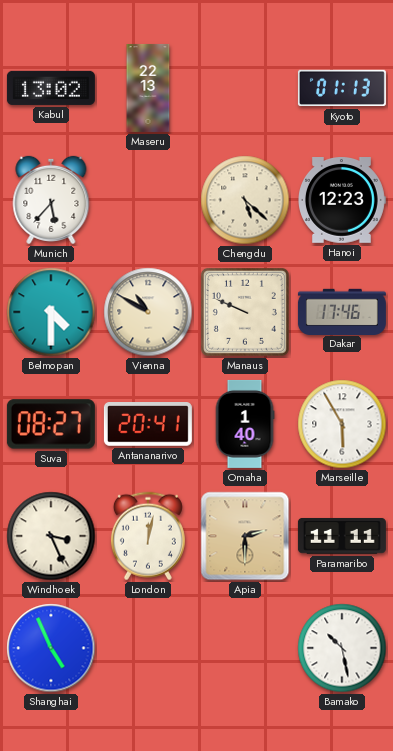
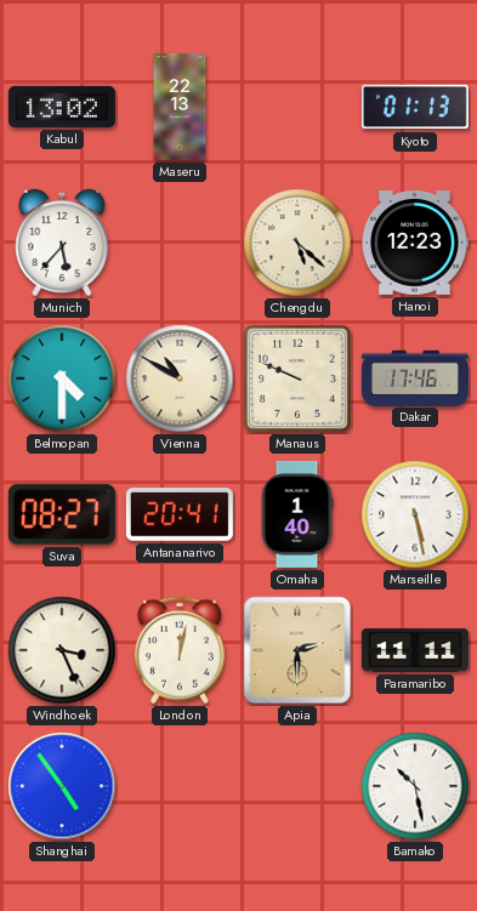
Marseille: 5:55 -> 5:28 (415, 514)
Shanghai: 4:56 -> 4:54 (62, 786)
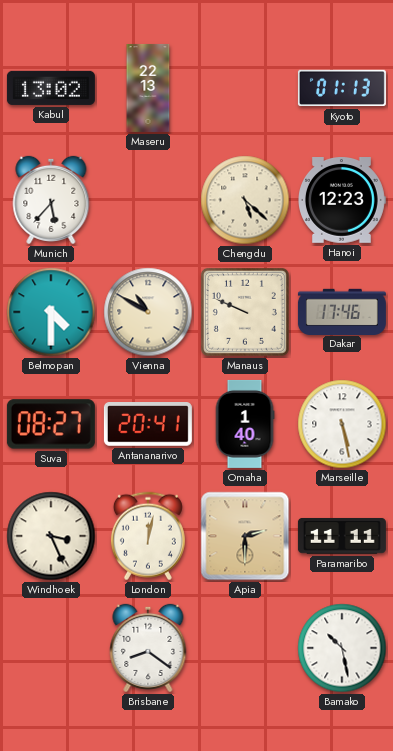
Shanghai: 4:54 -> none (62, 786)
Brisbane: none -> 8:21 (148, 648)
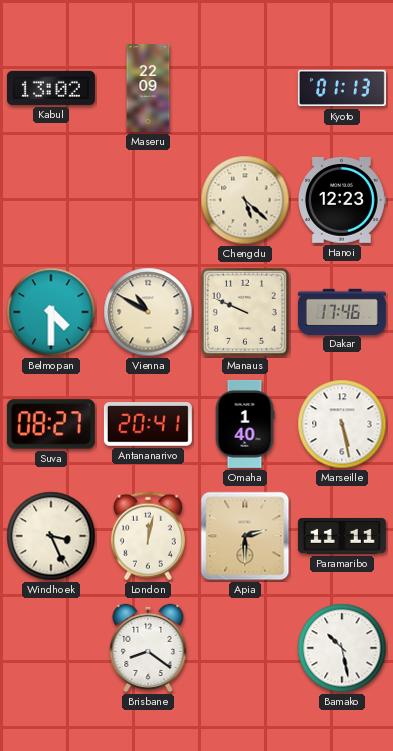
Maseru: 22:13 -> 22:09 (148, 88)
Munich: 5:37 -> none (51, 200)
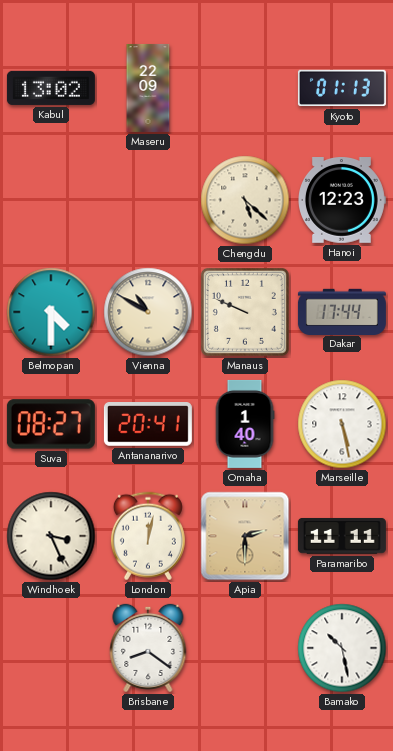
Dakar: 17:46 -> 17:44 (342, 311)
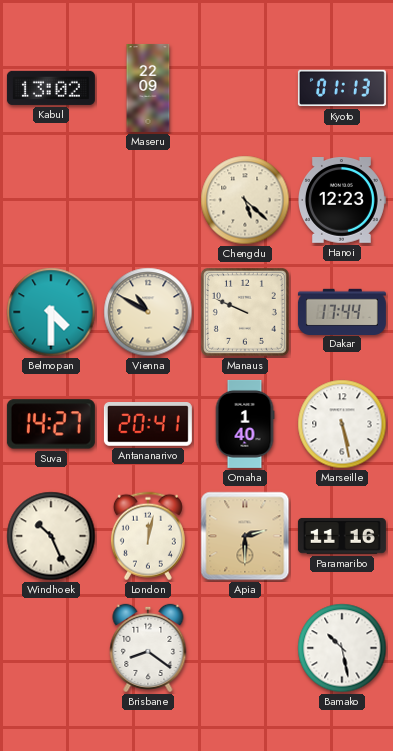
Suva: 08:27 -> 14:27 (51, 424)
Windhoek: 3:26 -> 10:26 (51, 536)
Paramaribo: 11:11 -> 11:16 (342, 536)
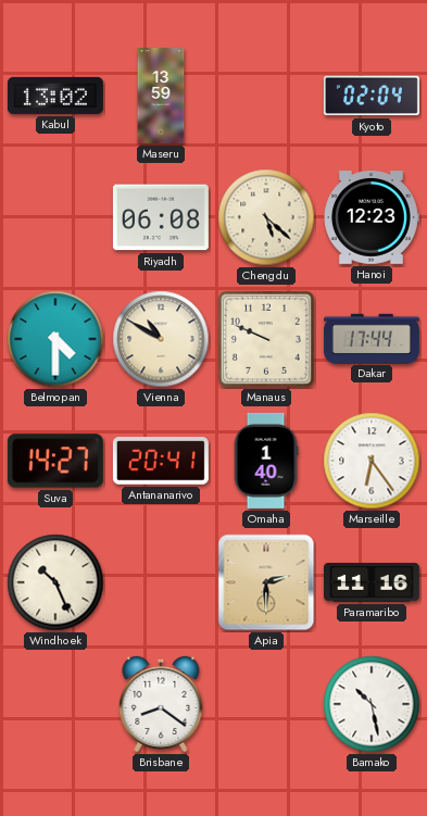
Maseru: 22:09 -> 13:59 (161, 96)
Kyoto: 01:13 -> 02:04 (372, 96)
Riyadh: none -> 06:08 (161, 217)
Marseille: 5:28 -> 6:24 (372, 461)
London: 12:02 -> none (148, 536)
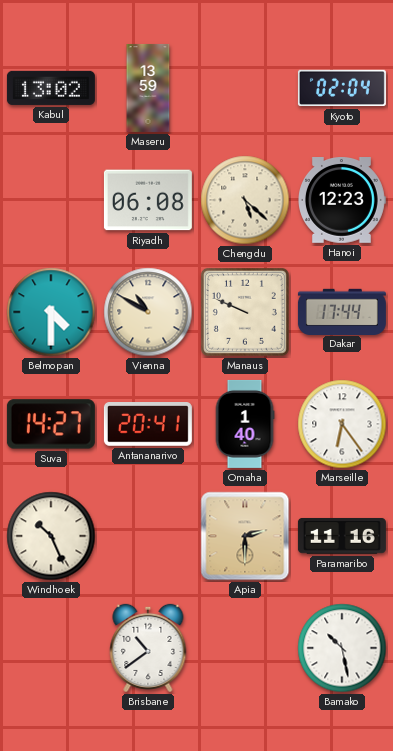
Brisbane: 8:21 -> 10:39 (148, 648)
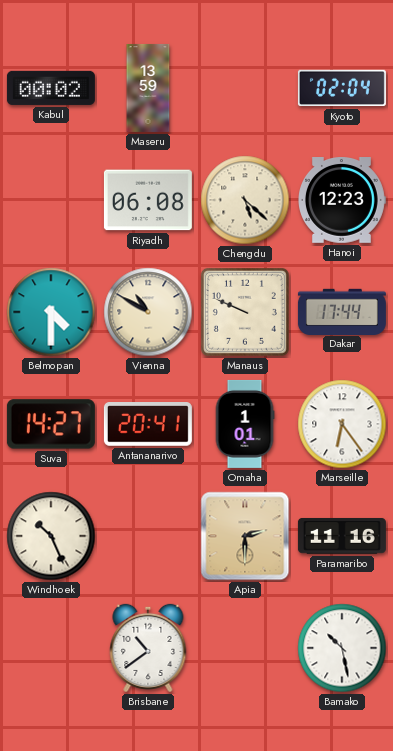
Kabul: 13:02 -> 00:02 (51, 88)
Omaha: 1:40 -> 1:01 (245, 424)
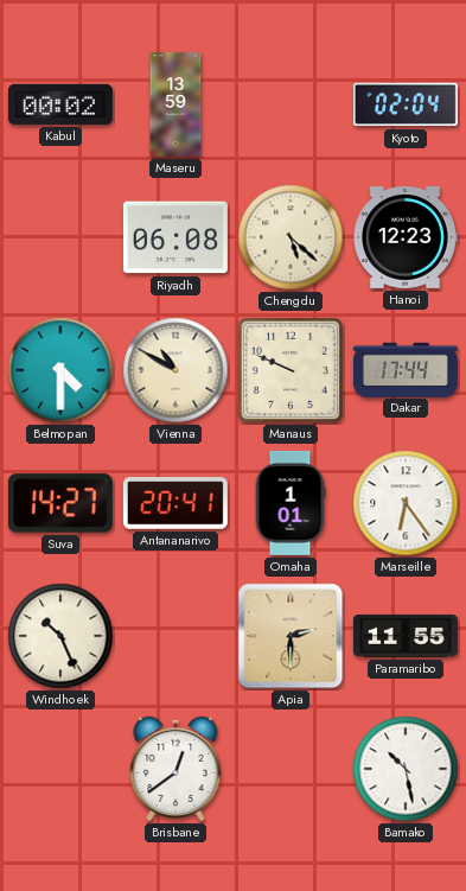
Paramaribo: 11:16 -> 11:55 (406, 636)
Brisbane: 10:39 -> 12:39 (175, 769)
